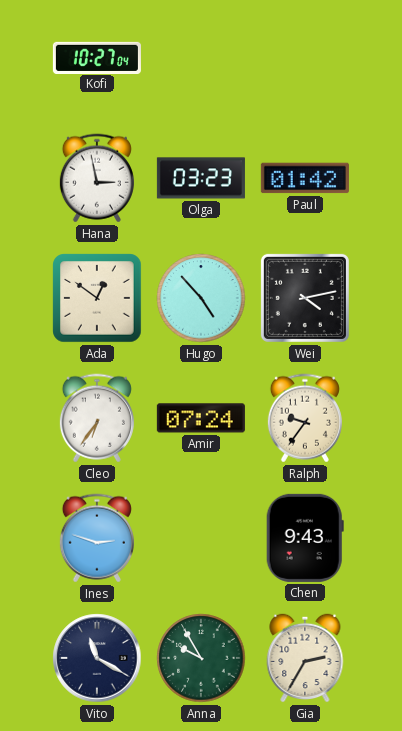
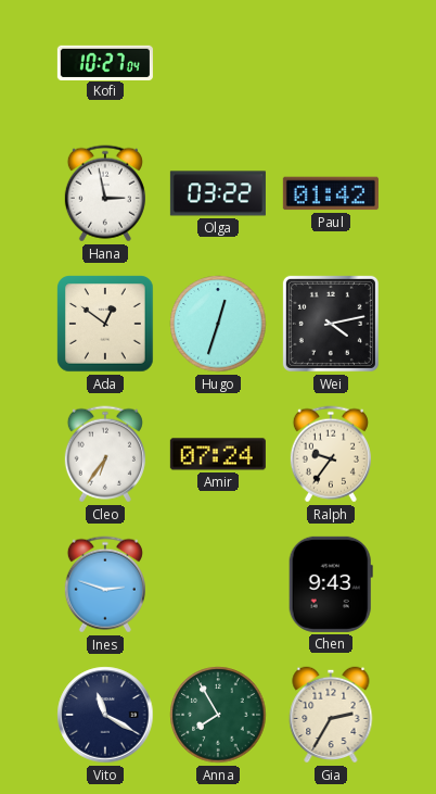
Olga: 03:23 -> 03:22 (218, 193)
Hugo: 4:53 -> 12:33 (218, 324)
Anna: 9:55 -> 7:55 (218, 715)
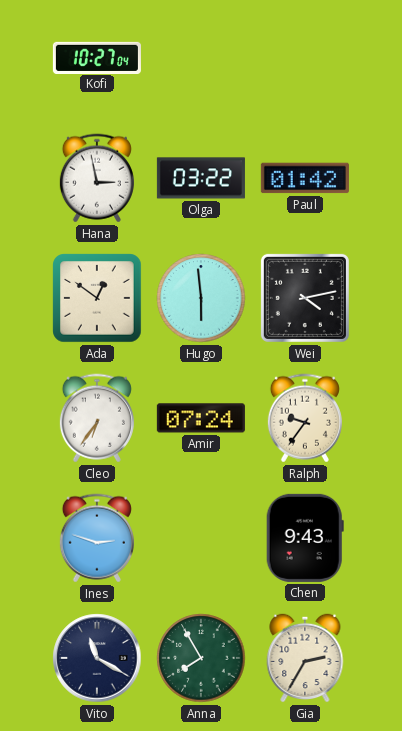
Hugo: 12:33 -> 5:59 (201, 298)
